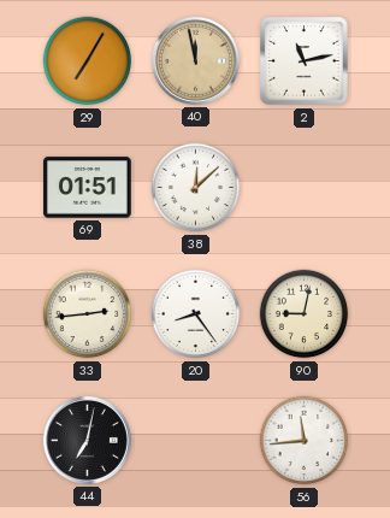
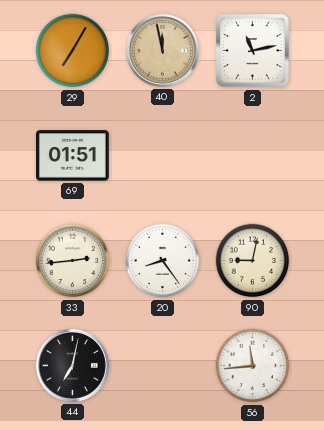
38: 12:08 -> none (196, 188)
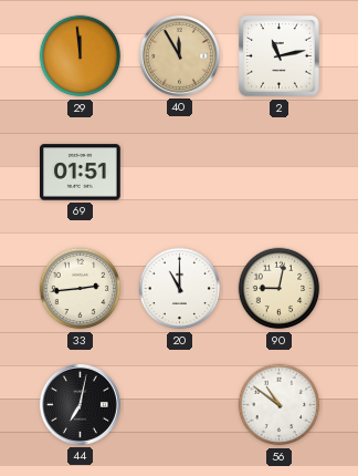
29: 7:05 -> 11:59 (81, 56)
40: 11:58 -> 11:55 (179, 55)
20: 8:24 -> 11:00 (180, 289)
56: 11:44 -> 10:51 (280, 405)
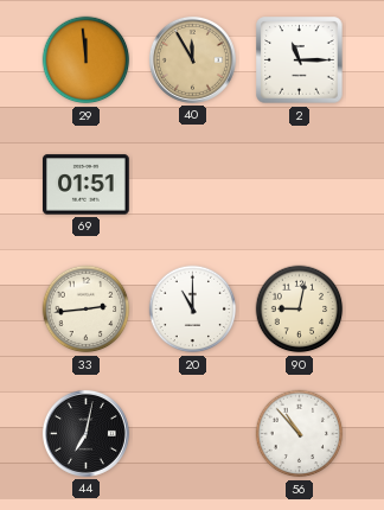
2: 11:13 -> 11:15 (300, 60)
56: 10:51 -> 10:53 (300, 434)
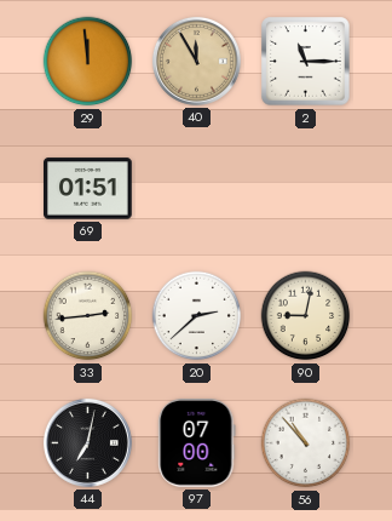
20: 11:00 -> 2:38 (197, 316)
97: none -> 07:00 (197, 443)
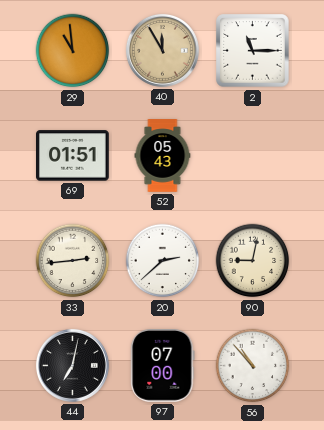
29: 11:59 -> 10:59 (73, 51)
52: none -> 05:43 (163, 156)
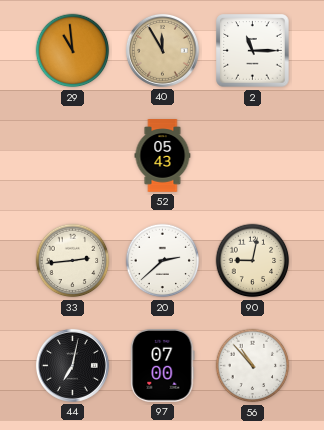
69: 01:51 -> none (73, 156)
